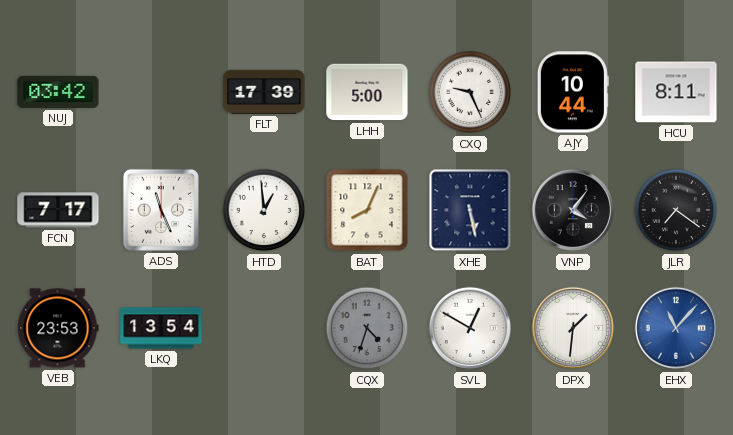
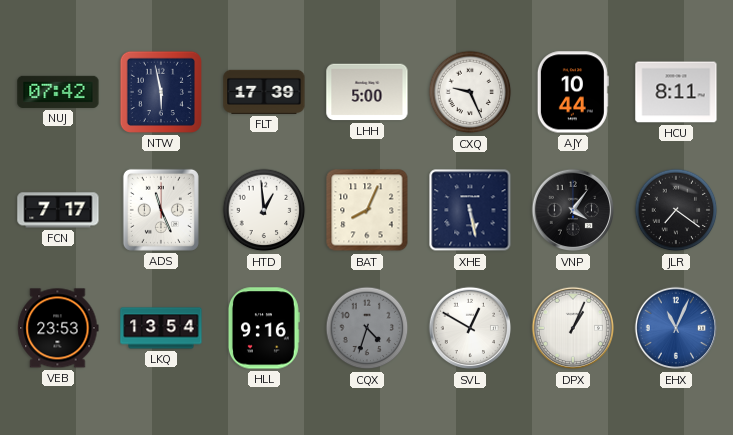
NUJ: 03:42 -> 07:42 (58, 92)
NTW: none -> 5:58 (161, 92)
HLL: none -> 9:16 (264, 328)
DPX: 1:31 -> 1:04 (573, 328)
EHX: 11:07 -> 11:04 (676, 328)
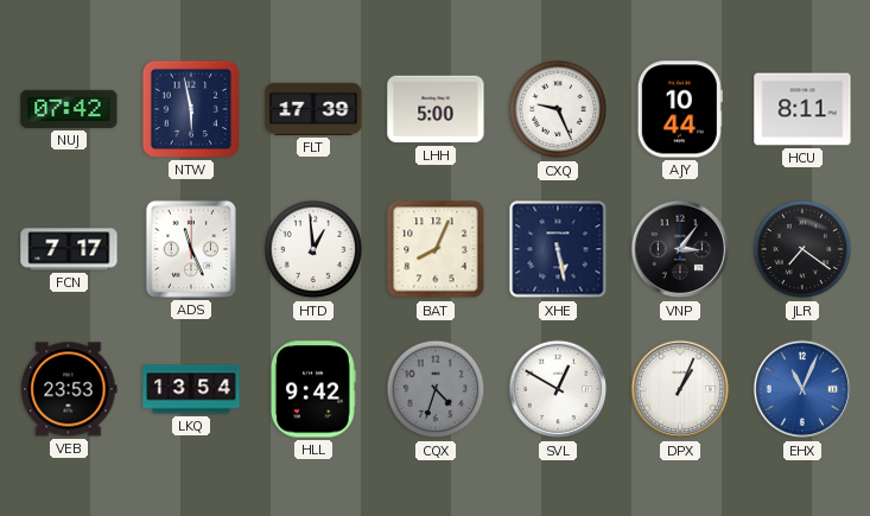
VNP: 4:06 -> 3:06 (680, 249)
HLL: 9:16 -> 9:42 (313, 389)
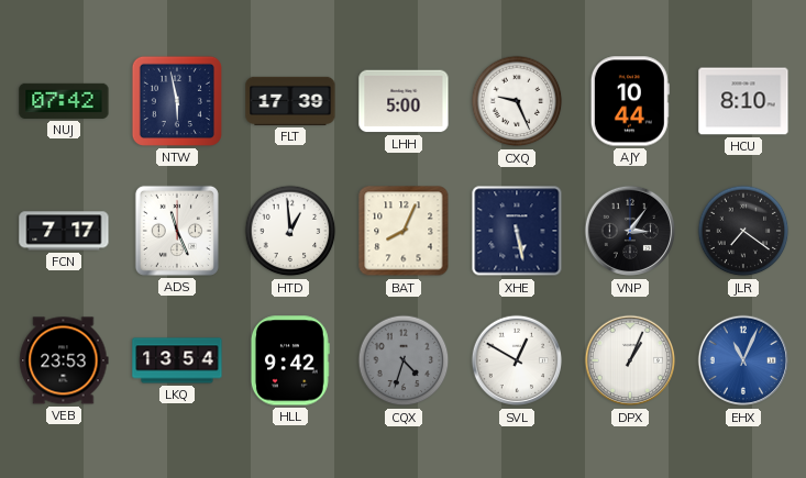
HCU: 8:11 -> 8:10 (743, 101)
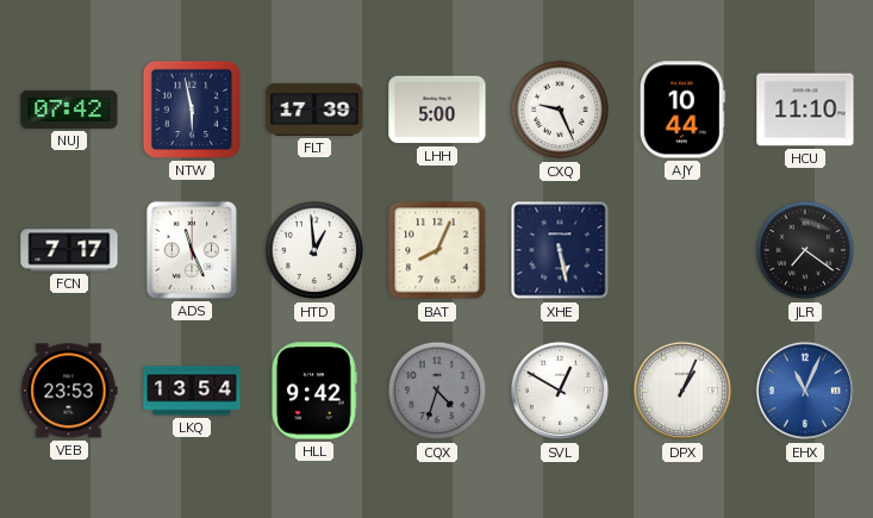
HCU: 8:10 -> 11:10 (805, 110)
VNP: 3:06 -> none (630, 231)
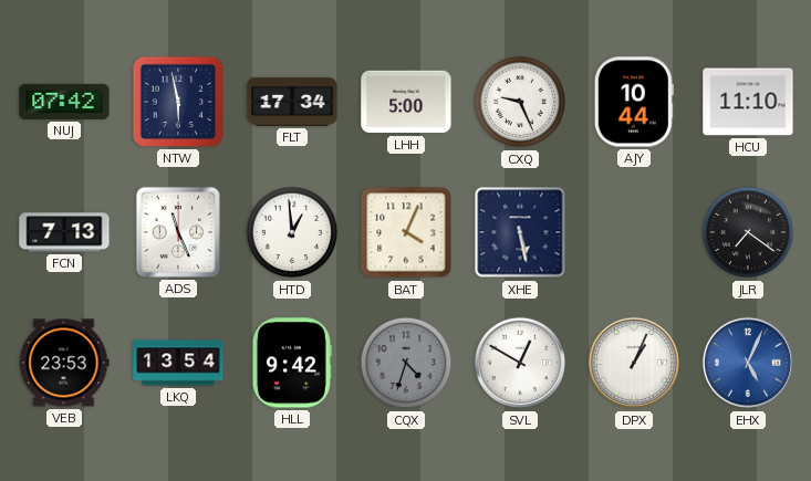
FLT: 17:39 -> 17:34 (292, 102)
FCN: 7:17 -> 7:13 (64, 232)
BAT: 8:04 -> 4:04 (406, 232)
EHX: 11:04 -> 5:04 (748, 363)
